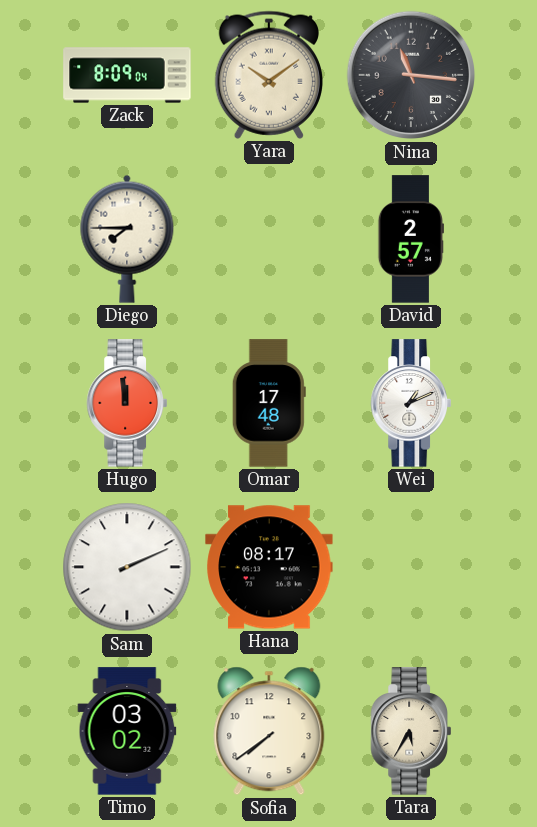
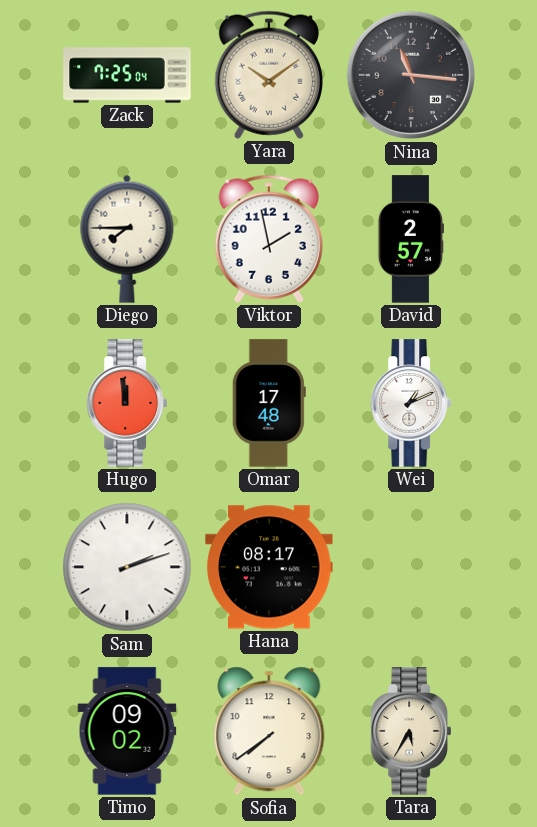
Zack: 8:09 -> 7:25 (127, 75)
Viktor: none -> 1:58 (269, 239)
Sam: 2:11 -> 2:12 (127, 567)
Timo: 03:02 -> 09:02 (127, 731)
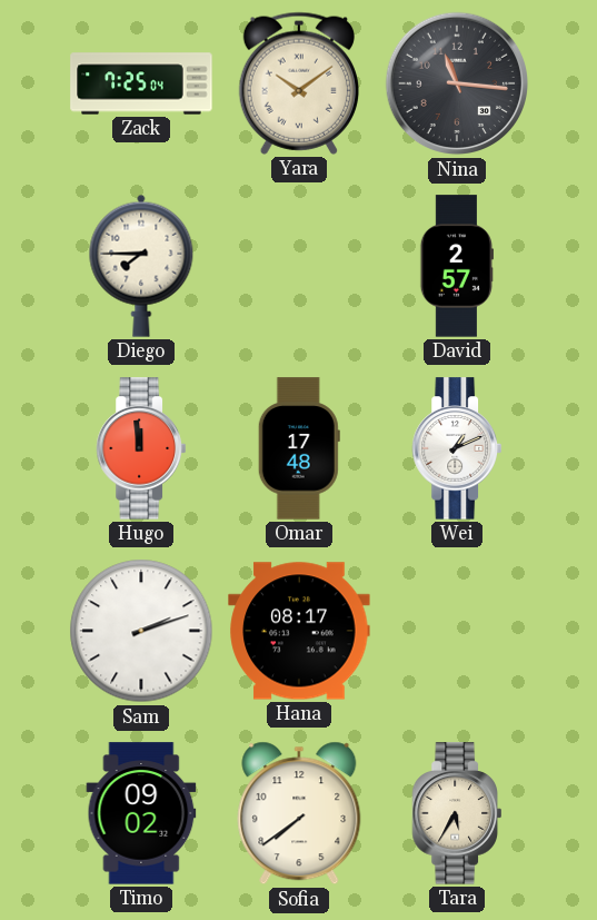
Viktor: 1:58 -> none (269, 239)
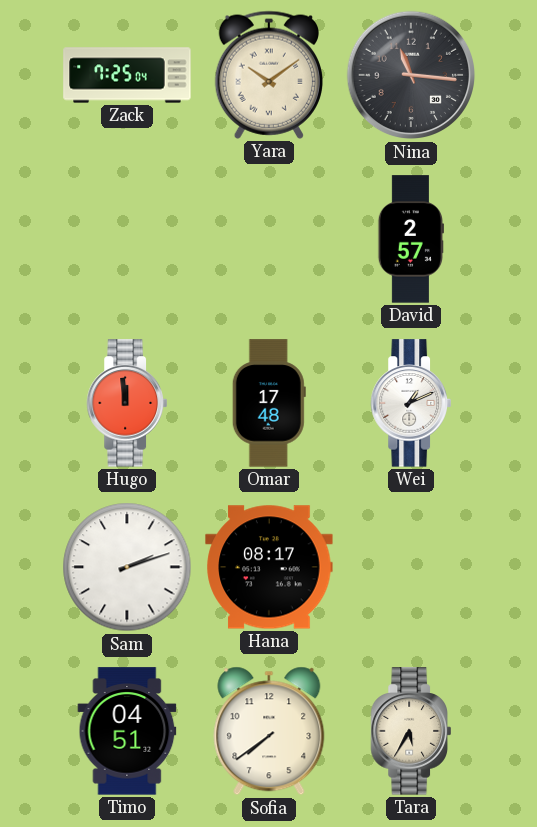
Diego: 7:45 -> none (141, 266)
Timo: 09:02 -> 04:51 (127, 731)
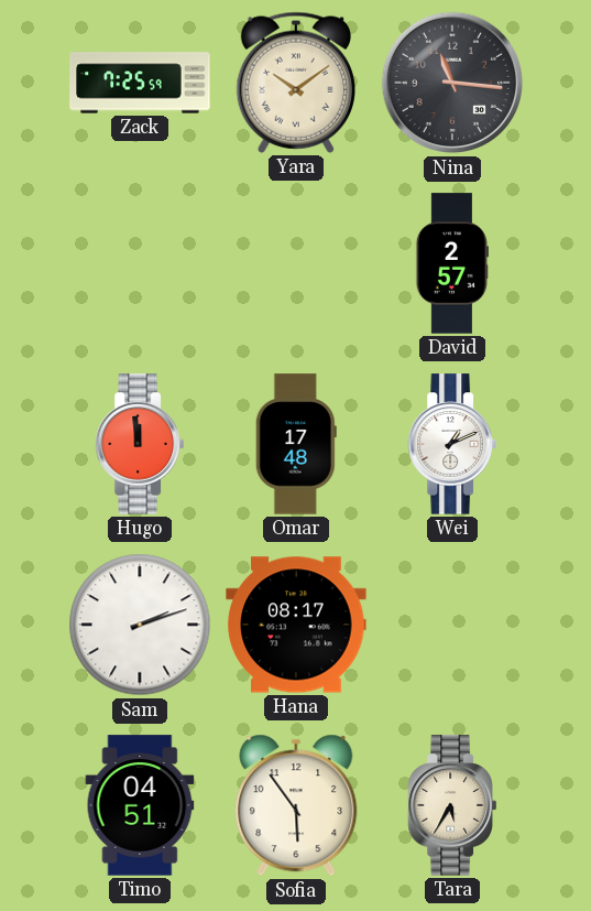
Zack: 7:25:04 -> 7:25:59 (140, 83)
Sofia: 7:39 -> 5:54 (296, 805)
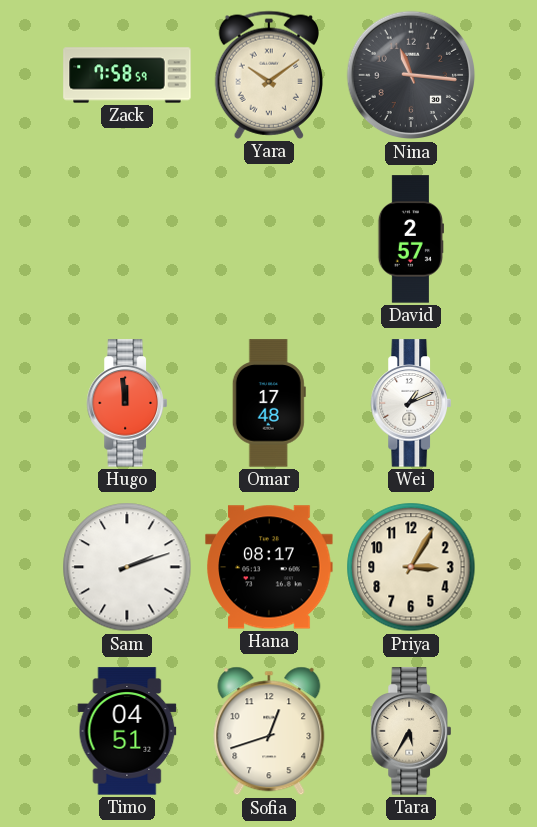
Zack: 7:25 -> 7:58 (127, 75)
Priya: none -> 3:05 (411, 567)
Sofia: 5:54 -> 12:42 (269, 731)
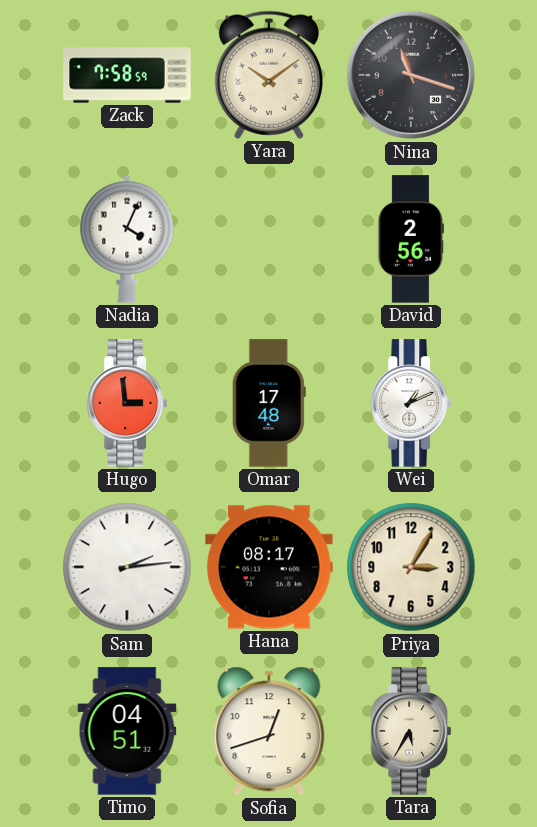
Nina: 11:16 -> 11:18 (411, 75)
Nadia: none -> 4:04 (127, 239)
David: 2:57 -> 2:56 (411, 239)
Hugo: 11:59 -> 2:59 (127, 403)
Sam: 2:12 -> 2:14 (127, 567)
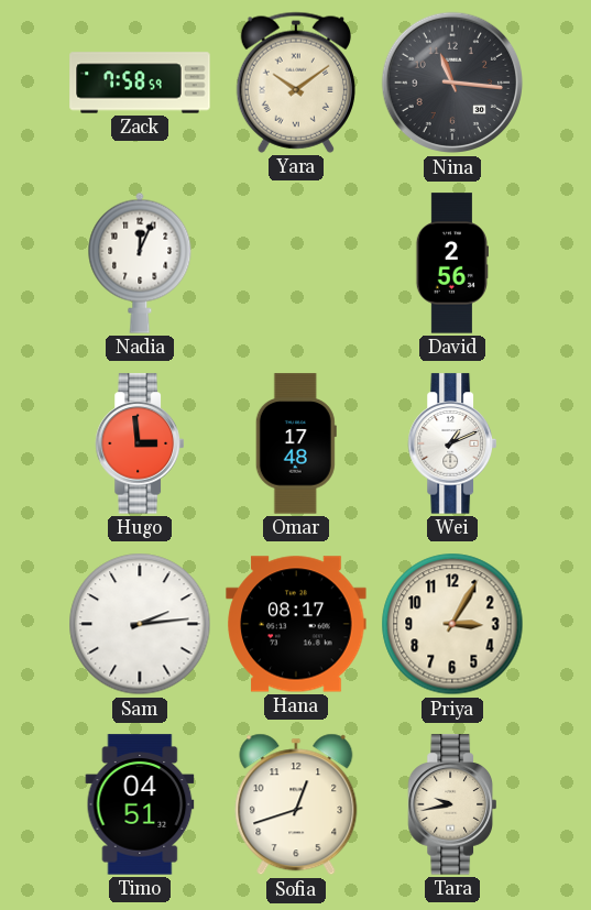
Nina: 11:18 -> 11:16 (452, 83)
Nadia: 4:04 -> 12:04 (140, 263)
Tara: 5:35 -> 9:43 (452, 804)
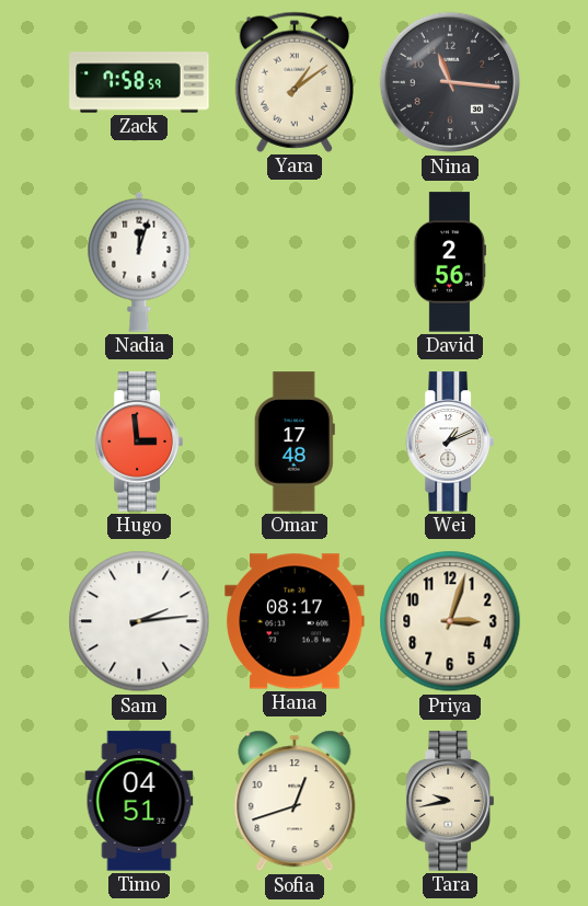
Yara: 10:09 -> 1:09 (295, 82)
Nadia: 12:04 -> 12:03 (139, 262)
Priya: 3:05 -> 3:03 (450, 621)
